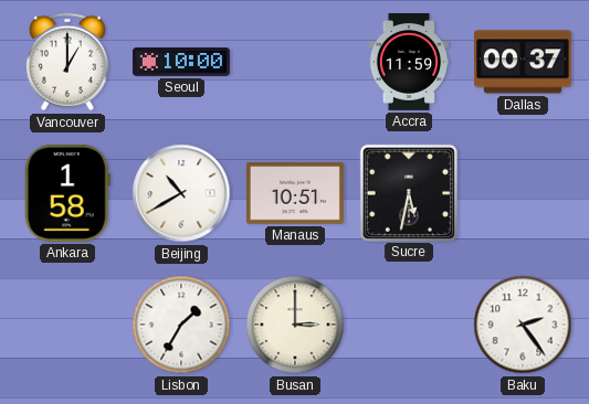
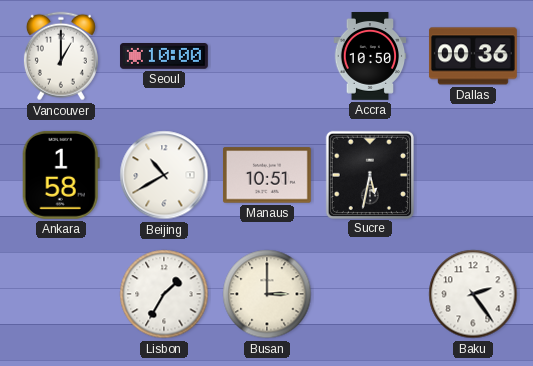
Accra: 11:59 -> 10:50 (370, 57)
Dallas: 00:37 -> 00:36 (473, 56)
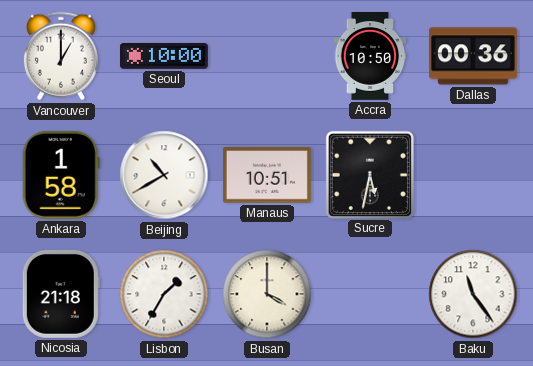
Nicosia: none -> 21:18 (61, 294)
Busan: 3:00 -> 4:00 (267, 294)
Baku: 2:24 -> 11:24 (473, 294)
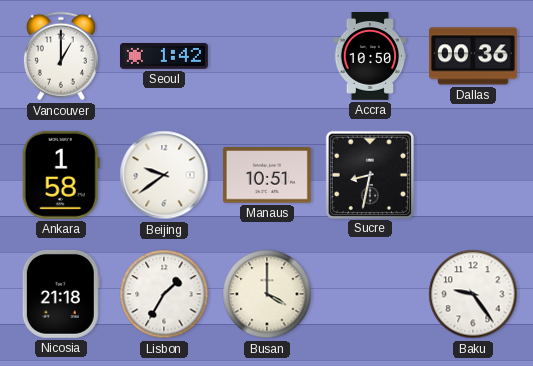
Seoul: 10:00 -> 1:42 (164, 57)
Beijing: 10:40 -> 9:39 (164, 175)
Sucre: 5:32 -> 8:32 (369, 174)
Baku: 11:24 -> 9:24 (473, 294)
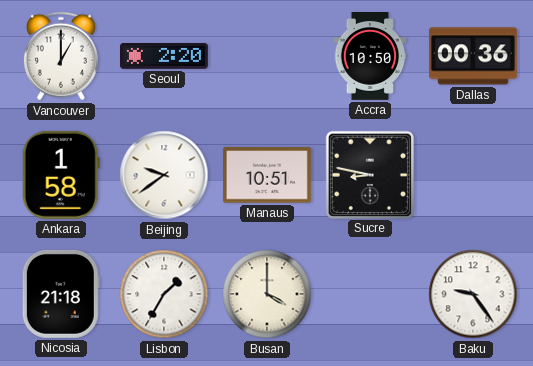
Seoul: 1:42 -> 2:20 (164, 57)
Sucre: 8:32 -> 8:47 (369, 174)
